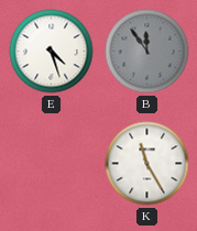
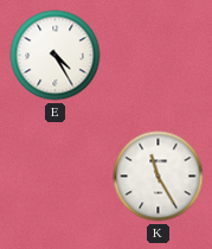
E: 4:27 -> 4:25 (56, 56)
B: 11:54 -> none (147, 52)
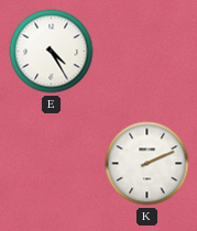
K: 11:25 -> 2:11 (147, 164)
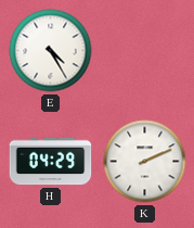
H: none -> 04:29 (51, 162)
